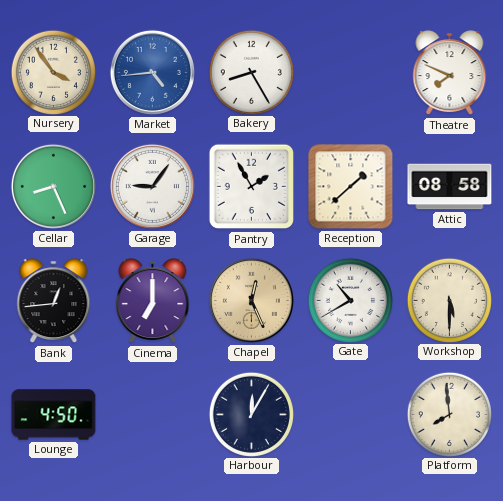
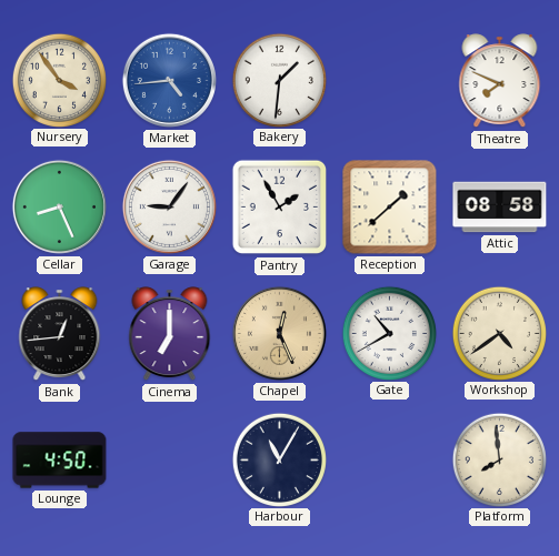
Bakery: 8:25 -> 1:31 (279, 80)
Workshop: 5:30 -> 4:39 (499, 333)
Harbour: 12:05 -> 11:05 (279, 459)
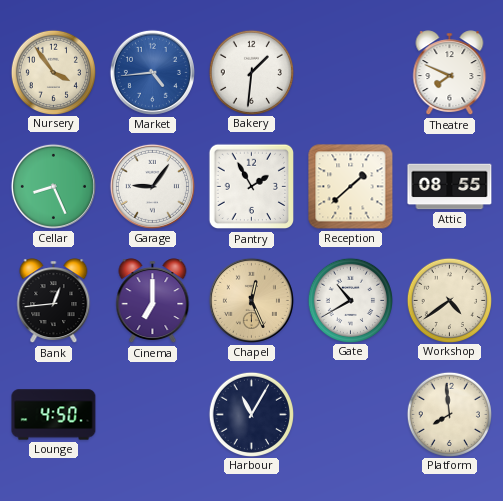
Attic: 08:58 -> 08:55 (450, 187)
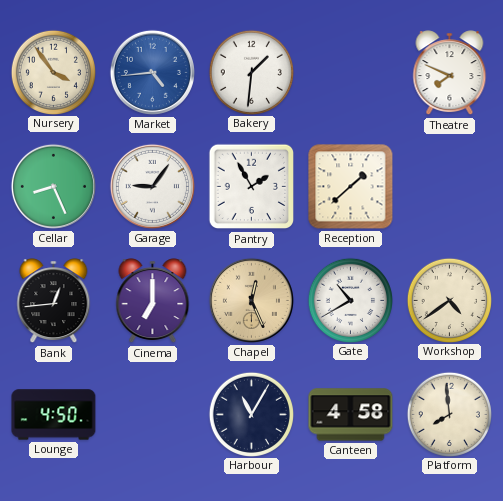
Attic: 08:55 -> none (450, 187)
Canteen: none -> 4:58 (351, 415)
